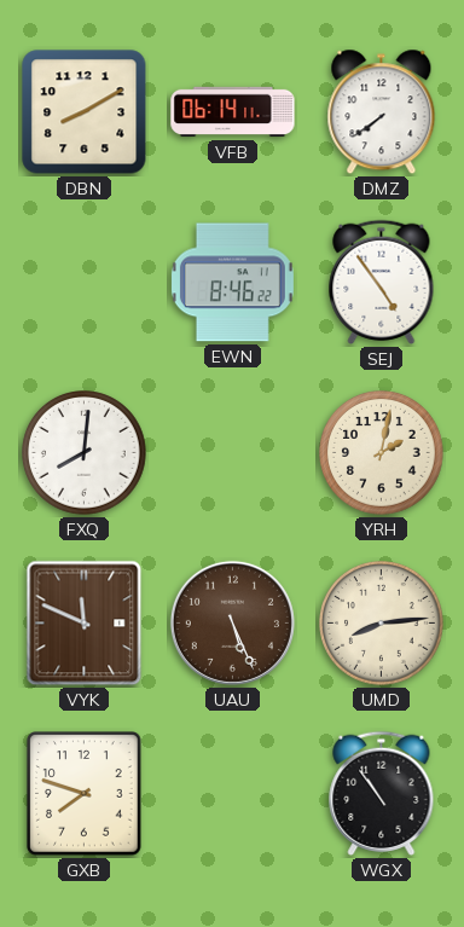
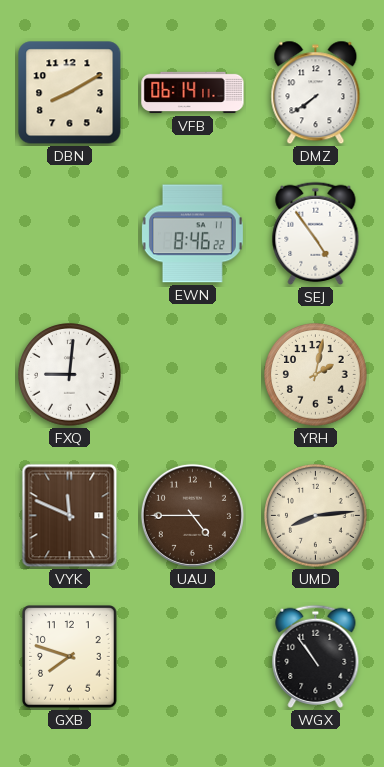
FXQ: 8:01 -> 9:01 (70, 375)
UAU: 5:26 -> 4:45 (192, 515)
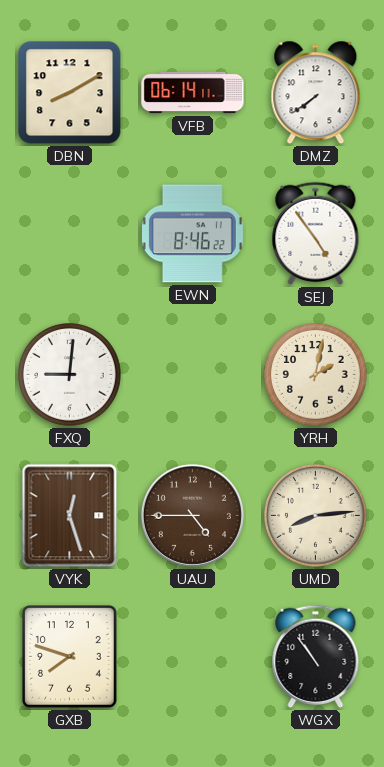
VYK: 11:49 -> 12:27 (70, 516)
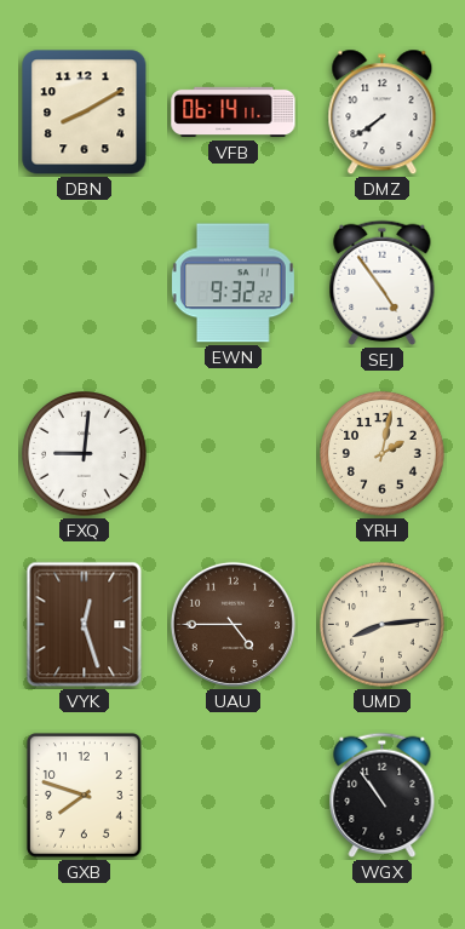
EWN: 8:46 -> 9:32 (232, 283)
